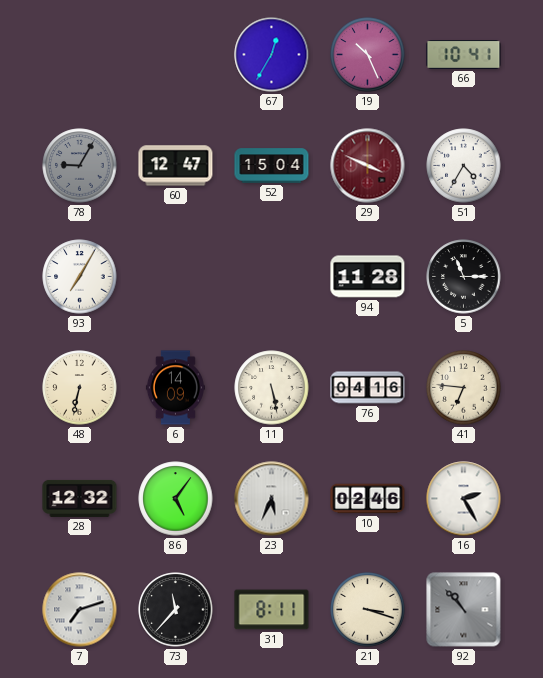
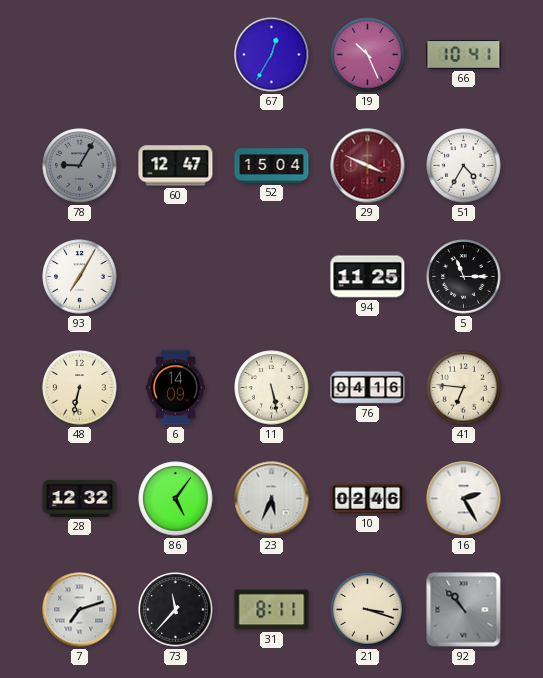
94: 11:28 -> 11:25 (368, 277)
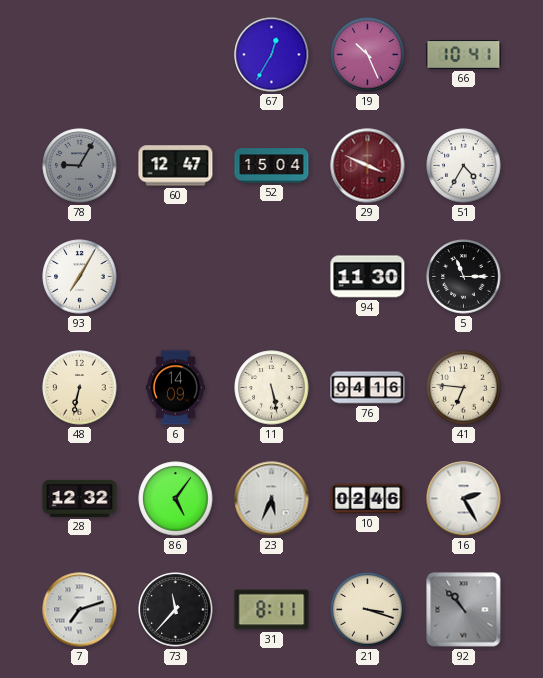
94: 11:25 -> 11:30 (368, 277)
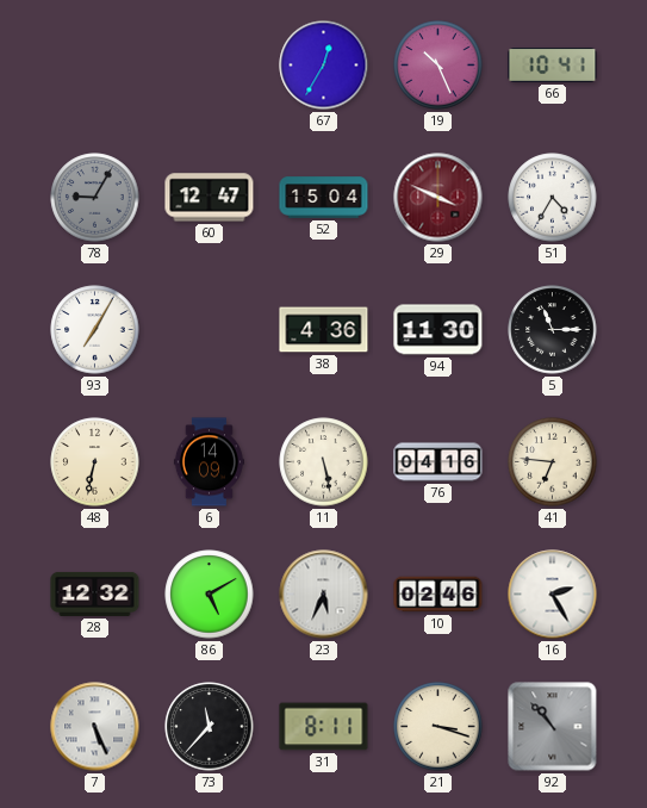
38: none -> 4:36 (324, 330)
86: 5:06 -> 5:10 (210, 595)
7: 7:12 -> 5:26 (95, 727)
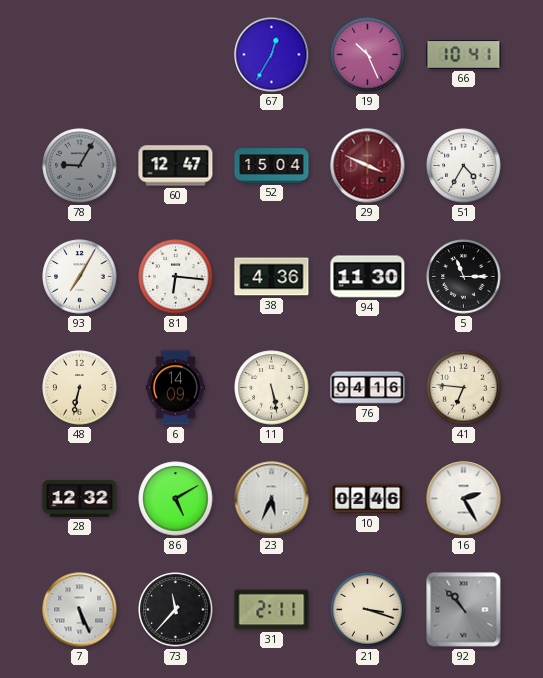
81: none -> 6:16 (176, 277)
31: 8:11 -> 2:11 (272, 610)
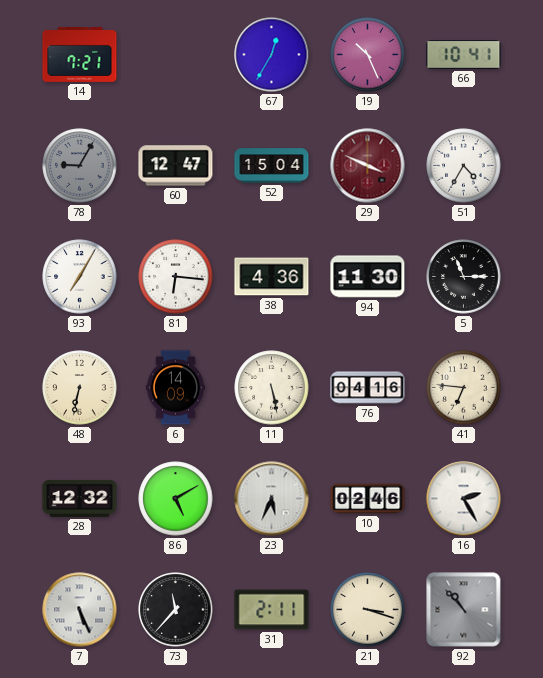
14: none -> 7:21 (80, 54)
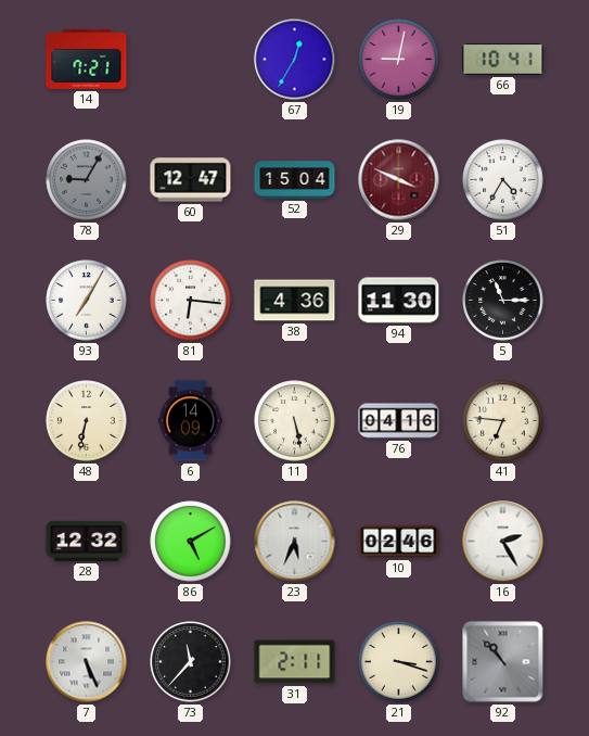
19: 10:26 -> 9:02 (399, 60)
